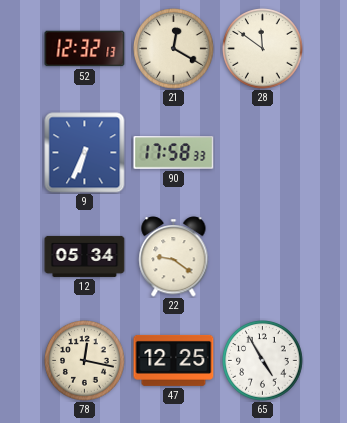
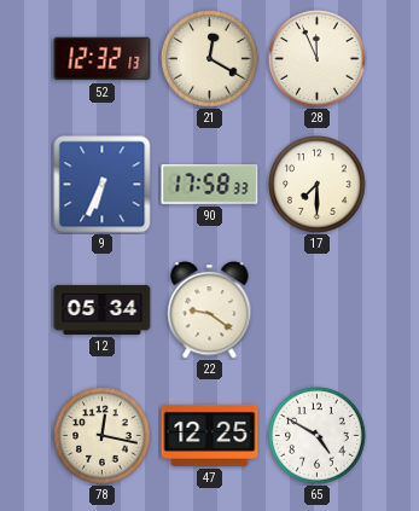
28: 11:51 -> 11:56 (318, 59)
17: none -> 7:30 (318, 185)
65: 4:55 -> 4:50 (318, 436)
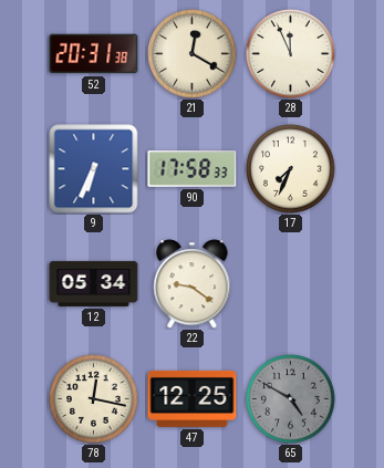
52: 12:32 -> 20:31 (94, 54)
17: 7:30 -> 7:34 (291, 169)
65 dial: white -> grey (291, 399)
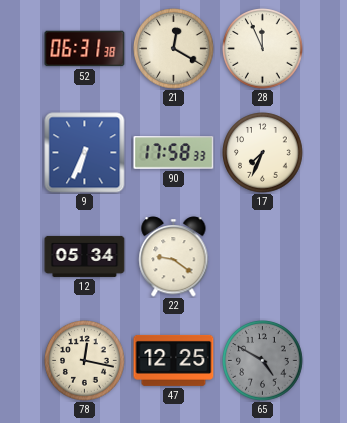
52: 20:31 -> 06:31 (85, 49)
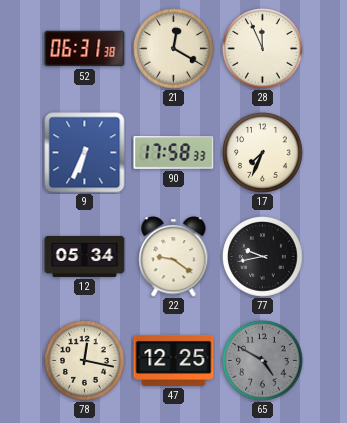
77: none -> 9:43 (263, 257)
